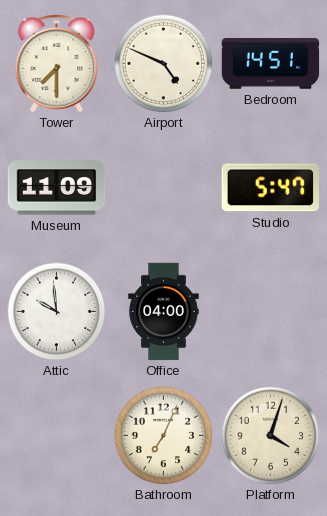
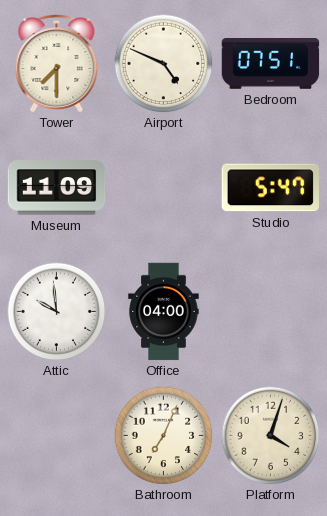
Bedroom: 14:51 -> 07:51 (271, 64)
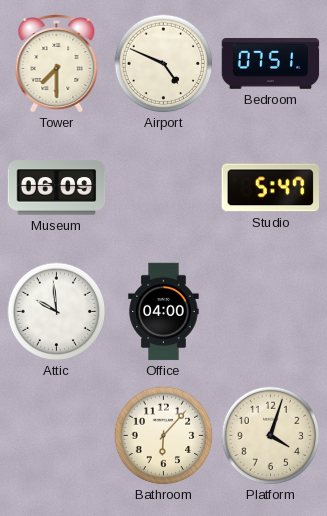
Museum: 11:09 -> 06:09 (57, 188)
Bathroom: 7:04 -> 6:07 (164, 436)
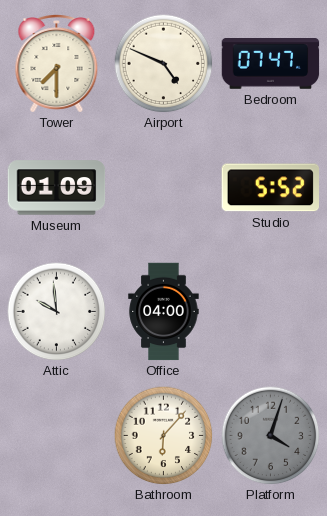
Bedroom: 07:51 -> 07:47 (271, 64)
Museum: 06:09 -> 01:09 (57, 188)
Studio: 5:47 -> 5:52 (270, 188)
Platform dial: cream -> grey (271, 436)
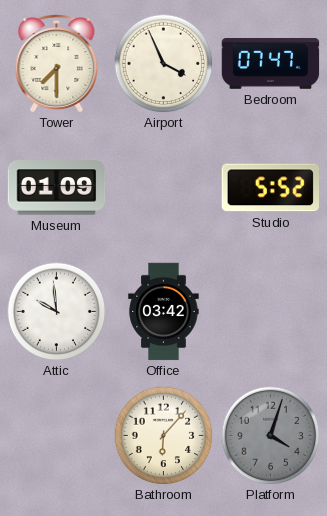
Airport: 4:49 -> 3:56 (164, 64)
Office: 04:00 -> 03:42 (164, 312)
